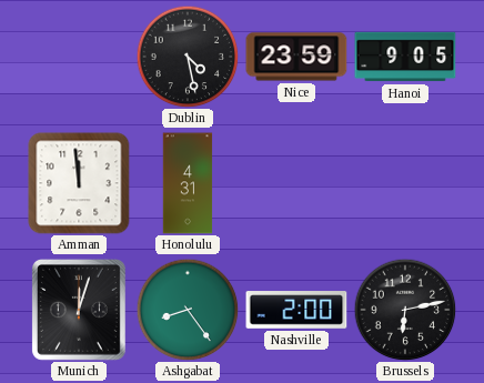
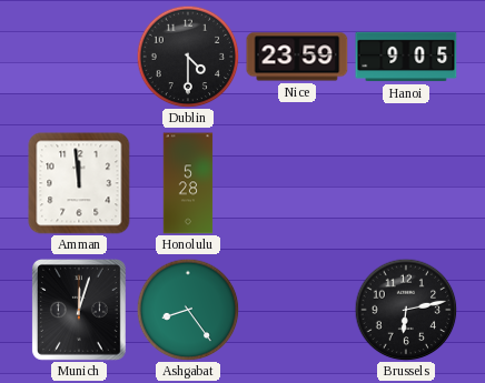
Dublin: 4:28 -> 4:30 (188, 57)
Honolulu: 4:31 -> 5:28 (188, 183)
Nashville: 2:00 -> none (296, 310)
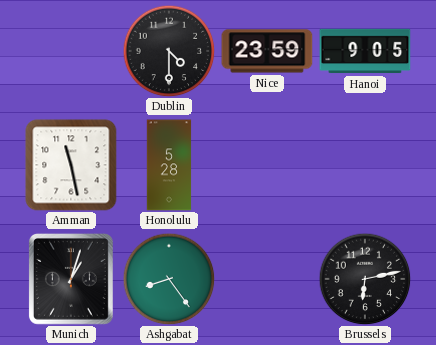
Amman: 11:59 -> 11:28 (71, 165)
Munich: 12:03 -> 1:03 (71, 279)
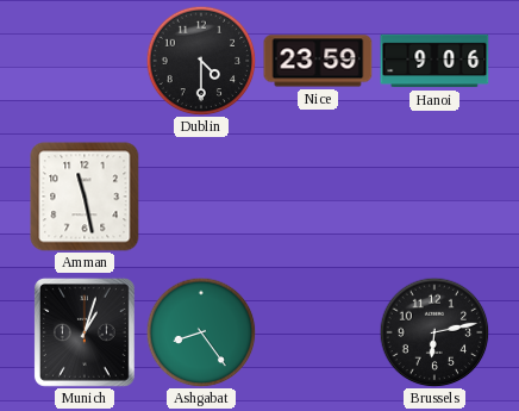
Hanoi: 9:05 -> 9:06 (434, 61)
Honolulu: 5:28 -> none (169, 165)
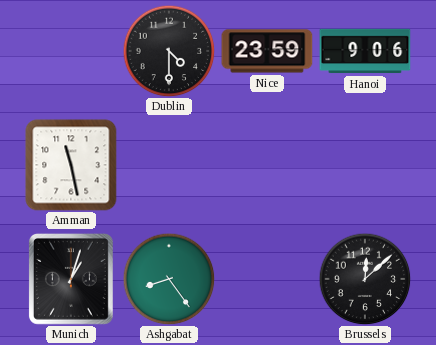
Brussels: 6:13 -> 12:08 (365, 279)
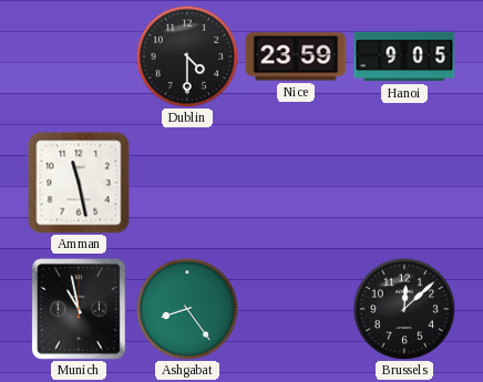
Hanoi: 9:06 -> 9:05 (404, 56)
Munich: 1:03 -> 10:58 (79, 309)
